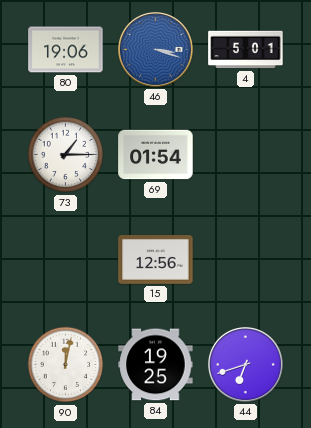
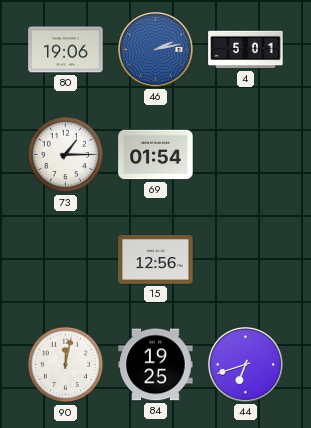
46: 3:18 -> 2:13 (155, 49)
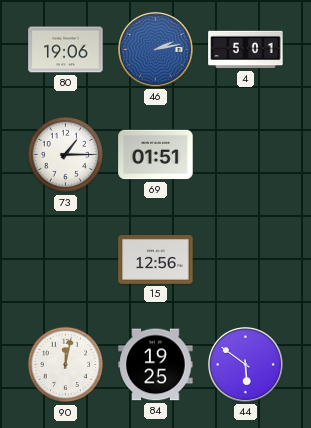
69: 01:54 -> 01:51 (156, 155)
44: 6:42 -> 5:51 (245, 364)
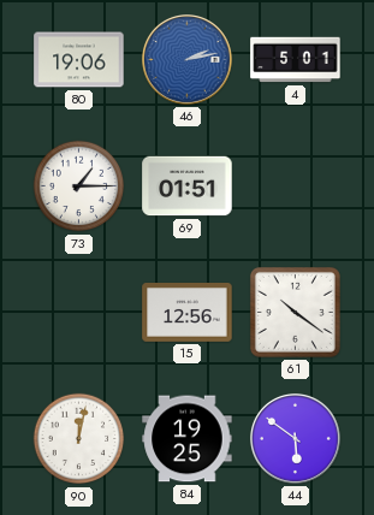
61: none -> 10:21 (295, 312)
